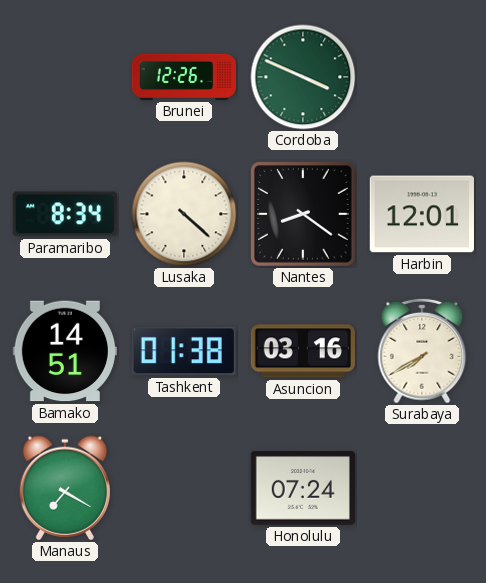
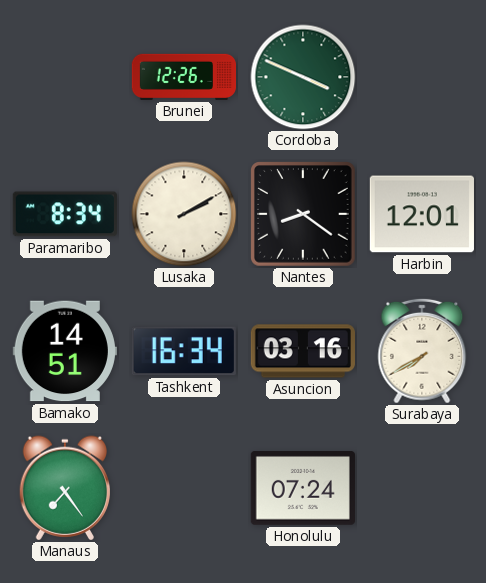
Lusaka: 4:22 -> 2:10 (184, 214)
Tashkent: 01:38 -> 16:34 (184, 351)
Manaus: 7:20 -> 7:24 (64, 488)
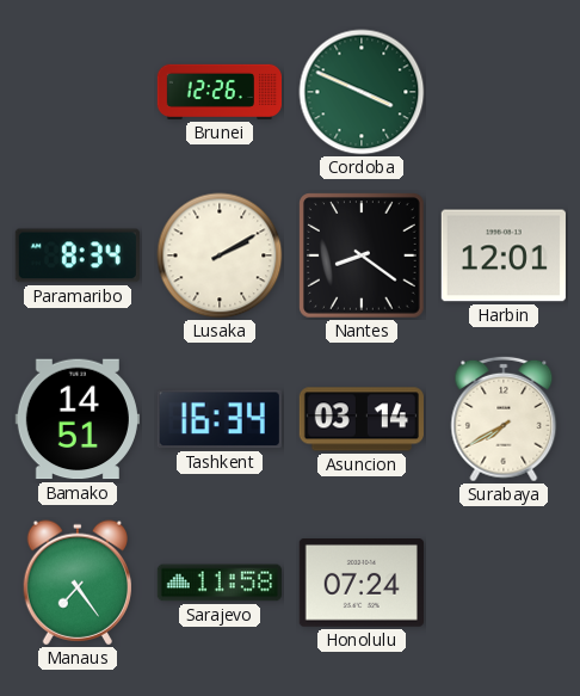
Asuncion: 03:16 -> 03:14 (362, 419)
Sarajevo: none -> 11:58 (220, 583)
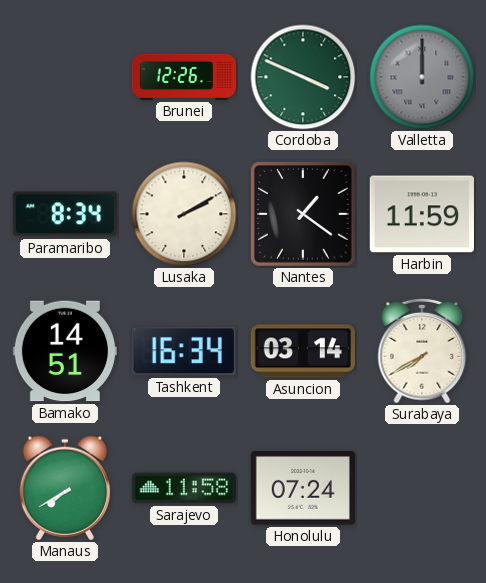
Valletta: none -> 12:00 (422, 77)
Nantes: 8:21 -> 1:21 (304, 215)
Harbin: 12:01 -> 11:59 (422, 214)
Manaus: 7:24 -> 7:40 (64, 488)
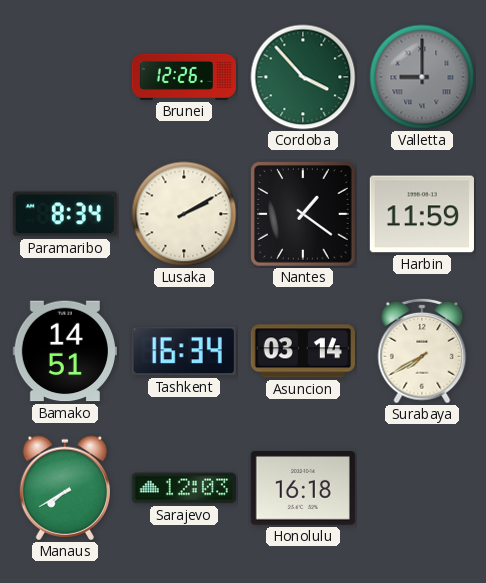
Cordoba: 3:49 -> 3:53 (303, 77)
Valletta: 12:00 -> 9:00 (422, 77)
Sarajevo: 11:58 -> 12:03 (184, 488)
Honolulu: 07:24 -> 16:18 (303, 489)
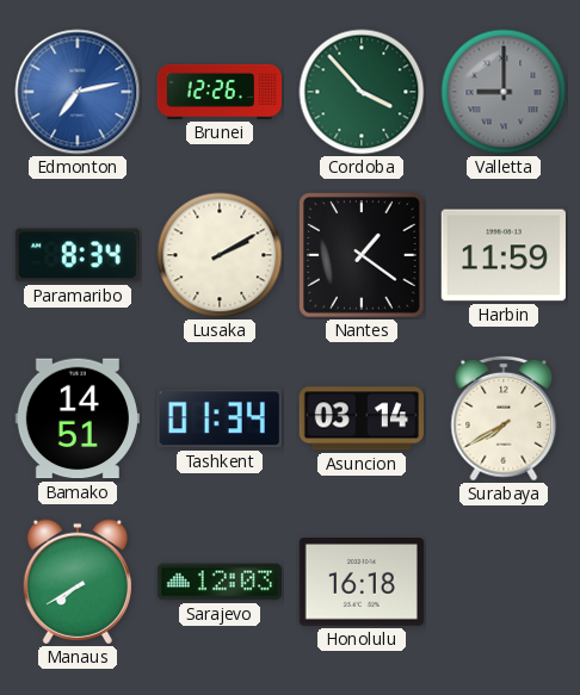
Edmonton: none -> 7:13 (78, 92)
Tashkent: 16:34 -> 01:34 (220, 418)
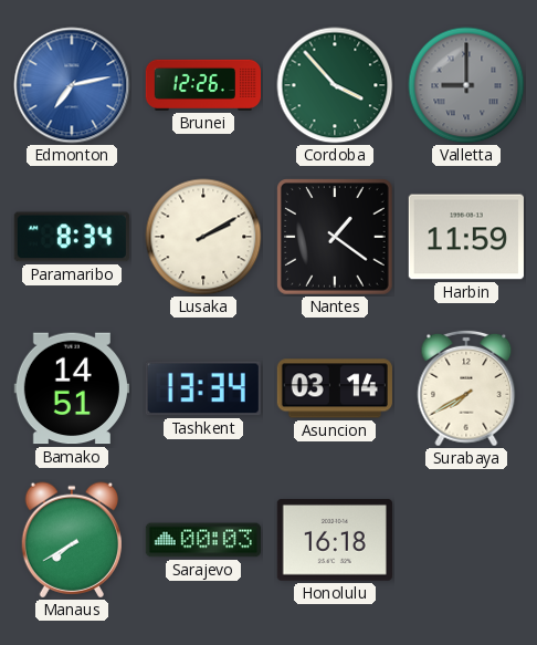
Tashkent: 01:34 -> 13:34 (203, 388)
Sarajevo: 12:03 -> 00:03 (203, 540)
